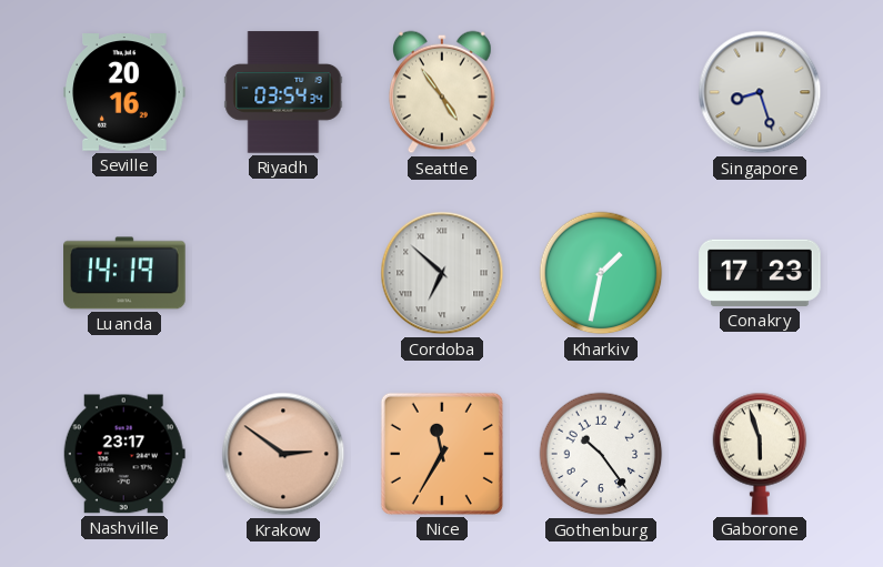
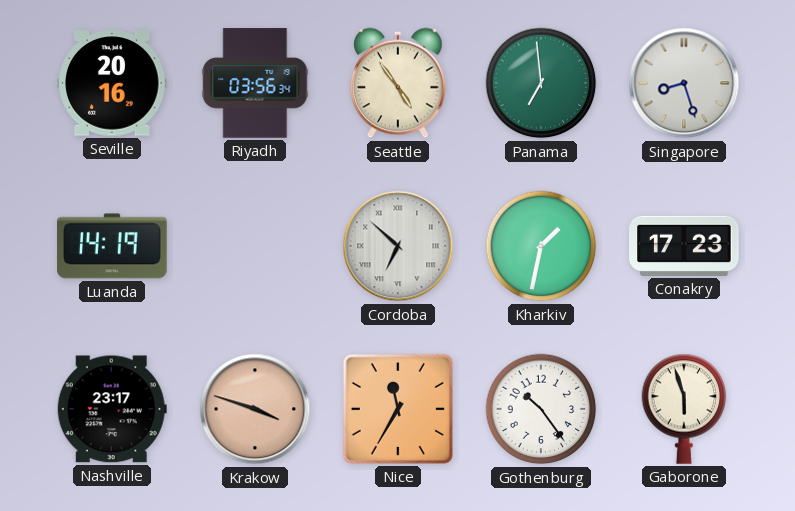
Riyadh: 03:54 -> 03:56 (255, 83)
Panama: none -> 6:59 (541, 83)
Krakow: 2:51 -> 3:48 (255, 409)
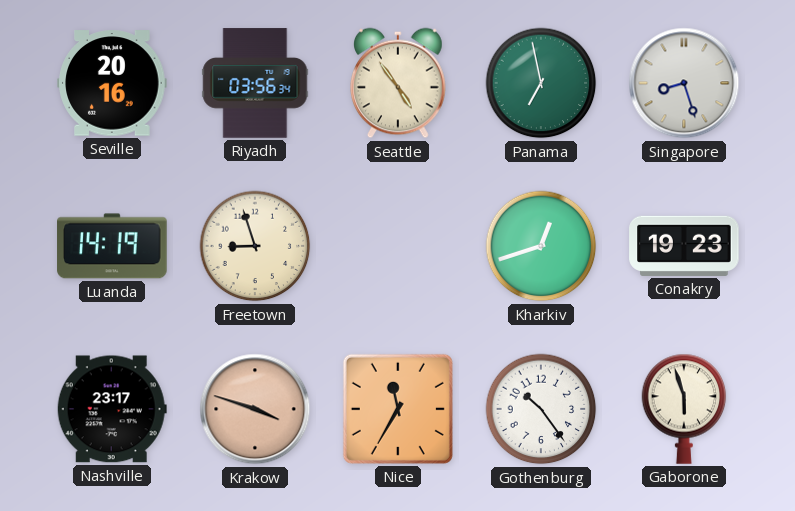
Panama: 6:59 -> 6:58 (541, 83)
Freetown: none -> 8:57 (255, 246)
Cordoba: 6:52 -> none (398, 246)
Kharkiv: 1:32 -> 12:42 (541, 246)
Conakry: 17:23 -> 19:23 (684, 246)
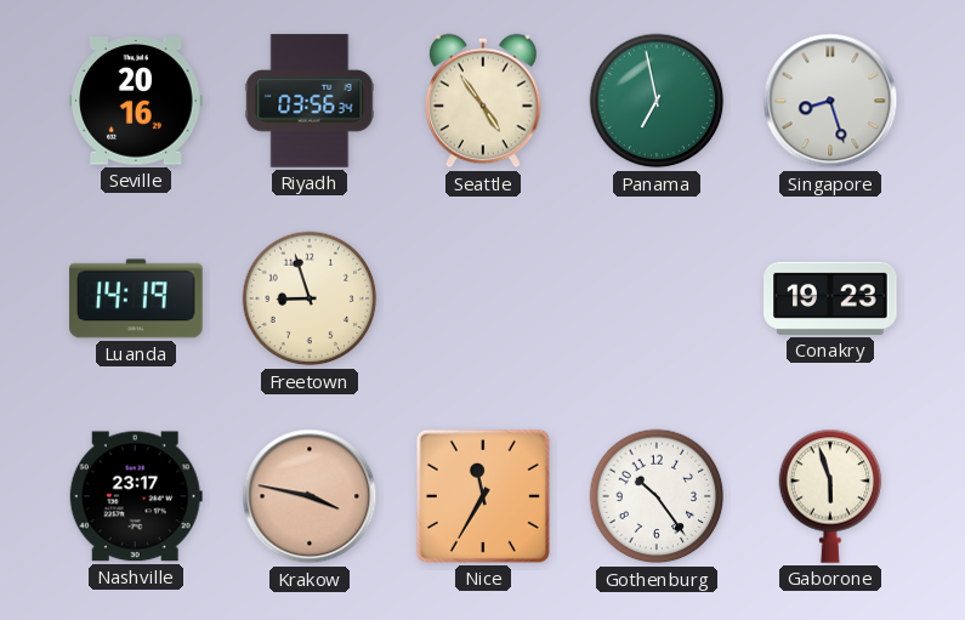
Kharkiv: 12:42 -> none (541, 246)
Krakow: 3:48 -> 3:47 (310, 496)
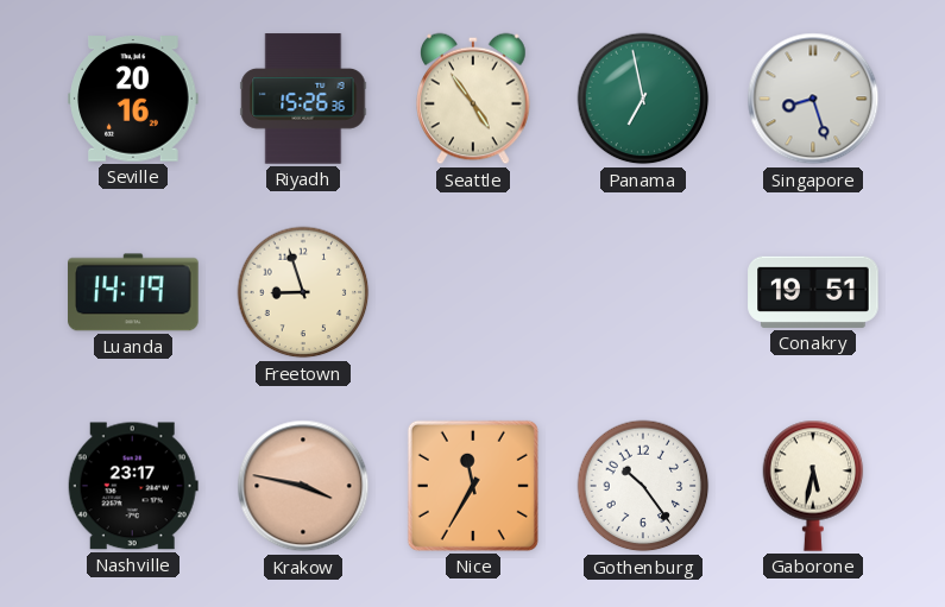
Riyadh: 03:56 -> 15:26 (303, 99)
Conakry: 19:23 -> 19:51 (813, 292)
Gaborone: 5:57 -> 5:32 (813, 486)
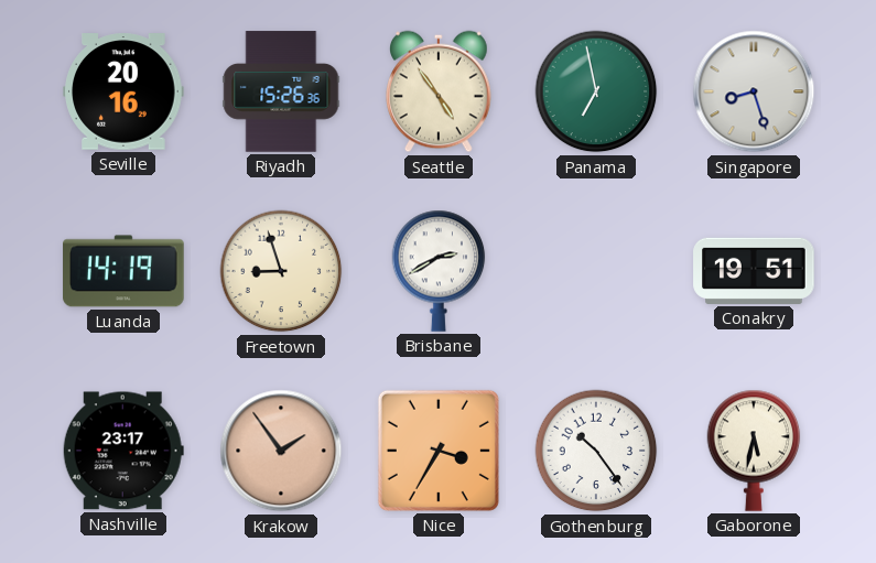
Brisbane: none -> 2:40 (439, 271)
Krakow: 3:47 -> 1:54 (281, 451)
Nice: 11:35 -> 3:35 (439, 451)
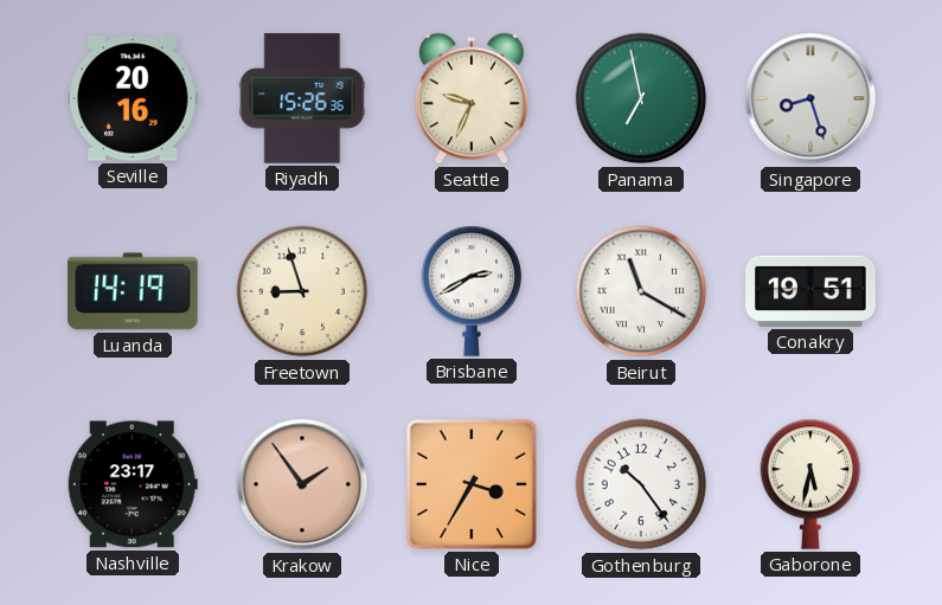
Seattle: 4:54 -> 9:34 (473, 98)
Beirut: none -> 11:20 (641, 291)
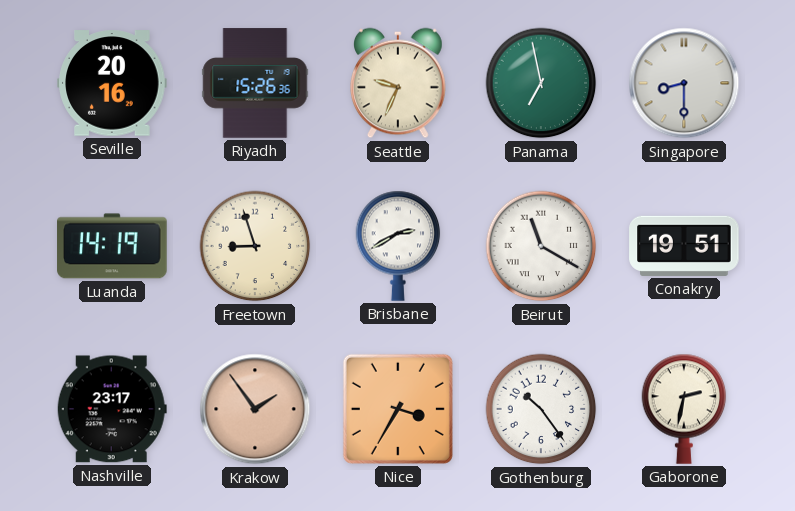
Singapore: 8:27 -> 8:30 (684, 83)
Gaborone: 5:32 -> 2:32 (684, 409)
